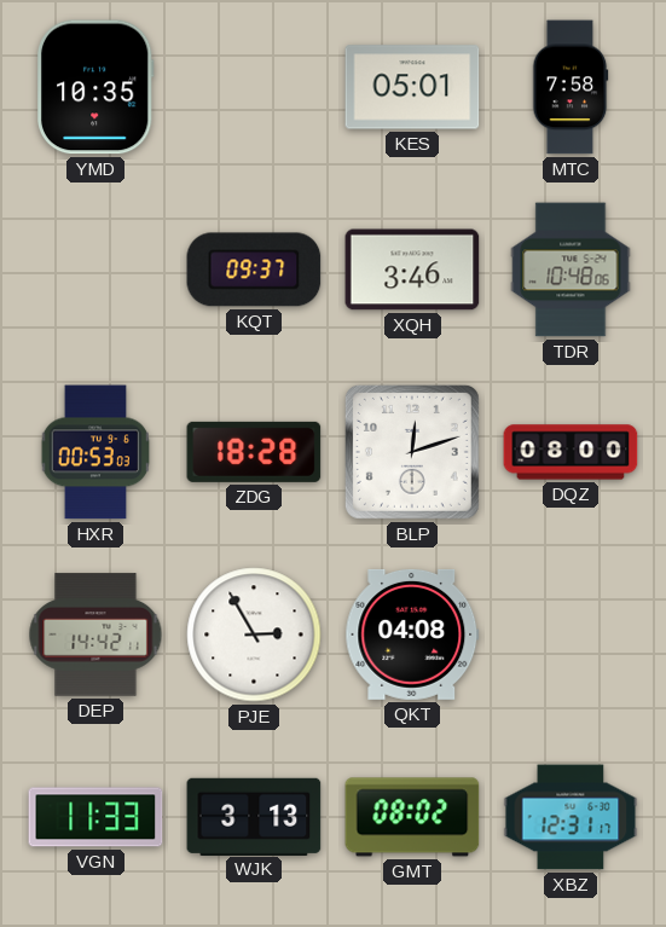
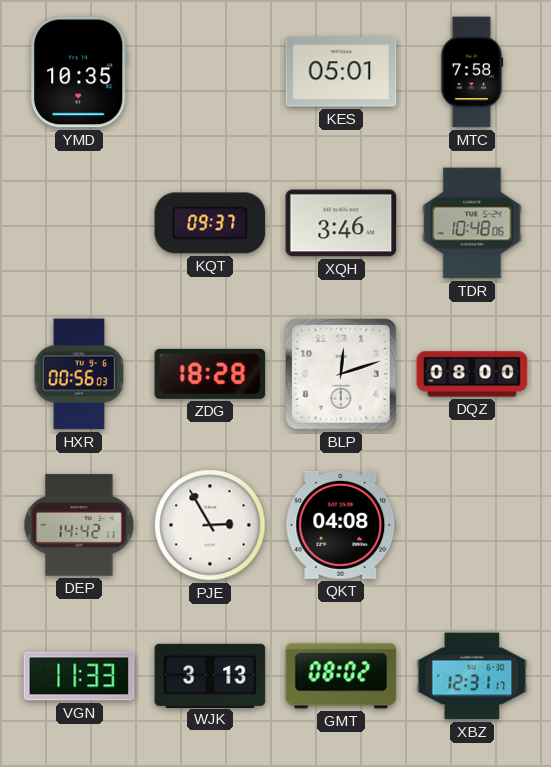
HXR: 00:53 -> 00:56 (79, 374)
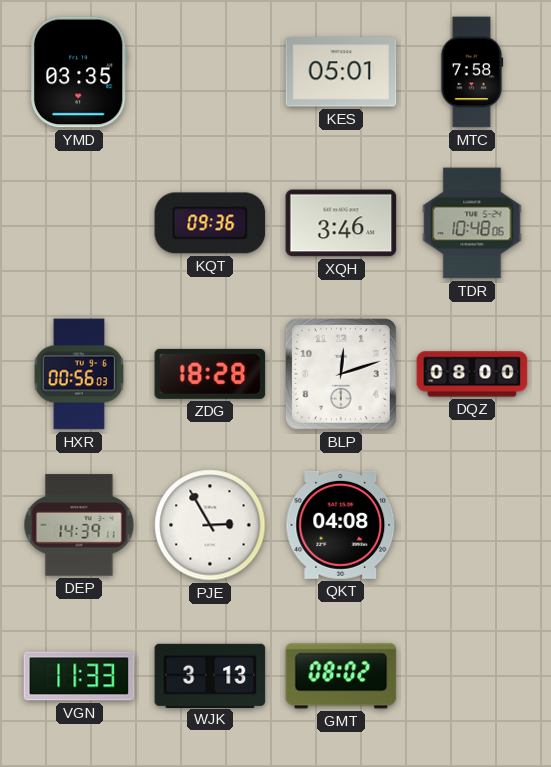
YMD: 10:35 -> 03:35 (79, 72)
KQT: 09:37 -> 09:36 (210, 223)
DEP: 14:42 -> 14:39 (79, 525)
XBZ: 12:31 -> none (472, 676)
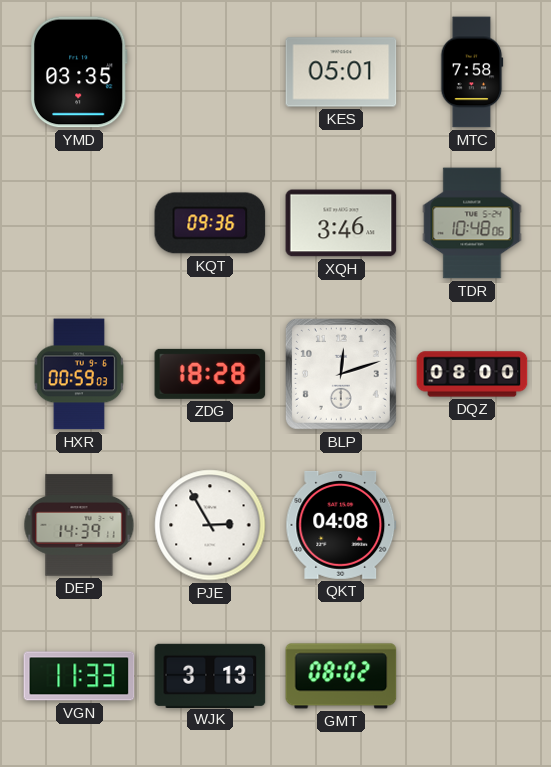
HXR: 00:56 -> 00:59 (79, 374)
